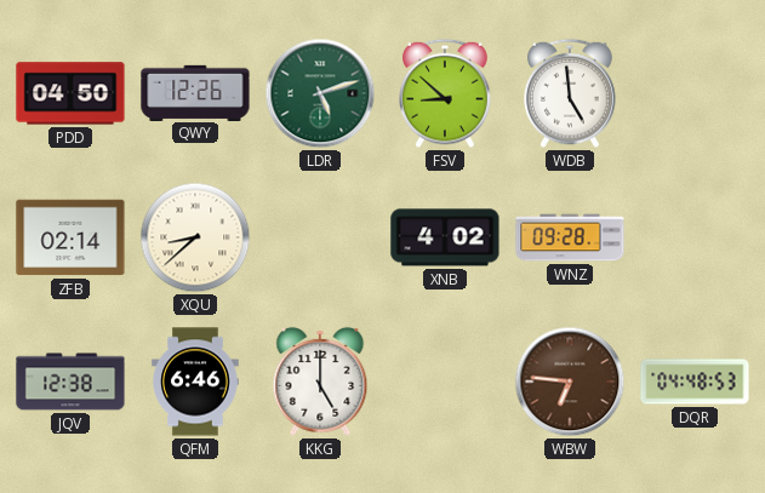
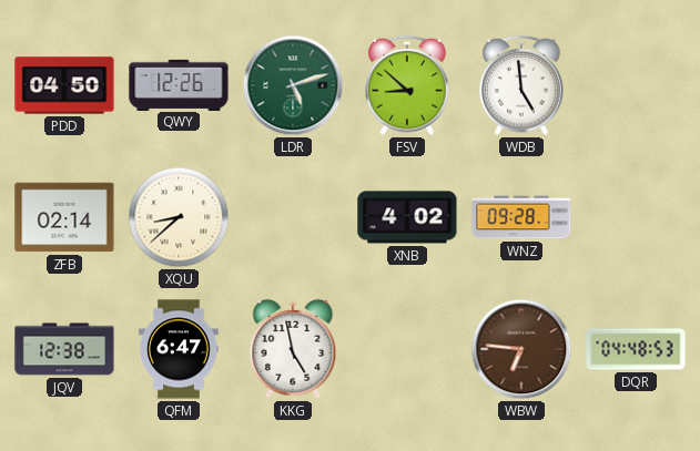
QFM: 6:46 -> 6:47 (179, 349)
KKG: 5:00 -> 4:58 (293, 349)
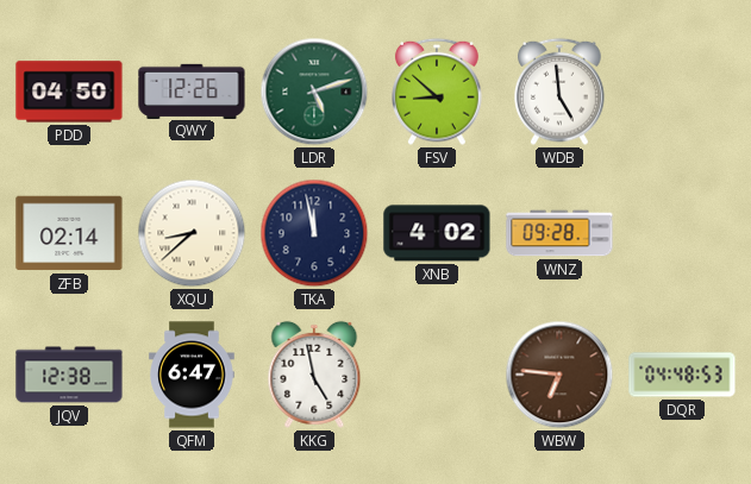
TKA: none -> 11:58 (314, 233)
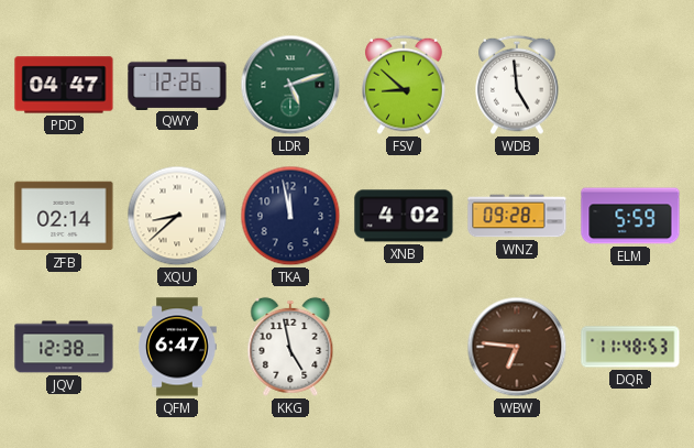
PDD: 04:50 -> 04:47 (64, 85)
ELM: none -> 5:59 (630, 216)
DQR: 04:48 -> 11:48 (630, 347)
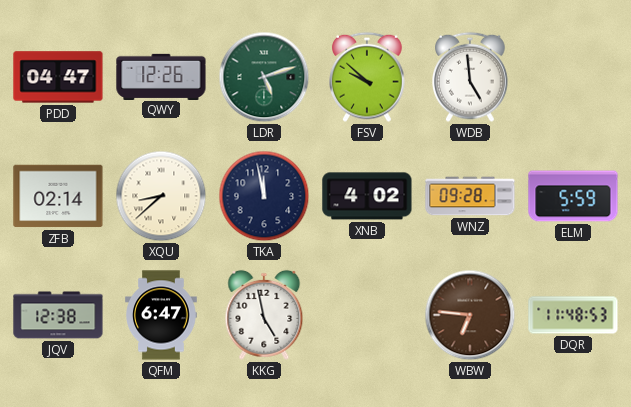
FSV: 8:52 -> 9:52 (368, 77)
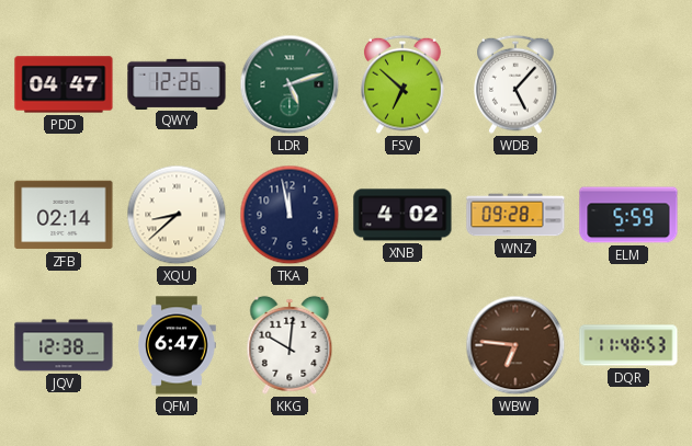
FSV: 9:52 -> 6:52 (404, 84)
WDB: 4:59 -> 5:07 (517, 84)
KKG: 4:58 -> 10:01 (290, 345)
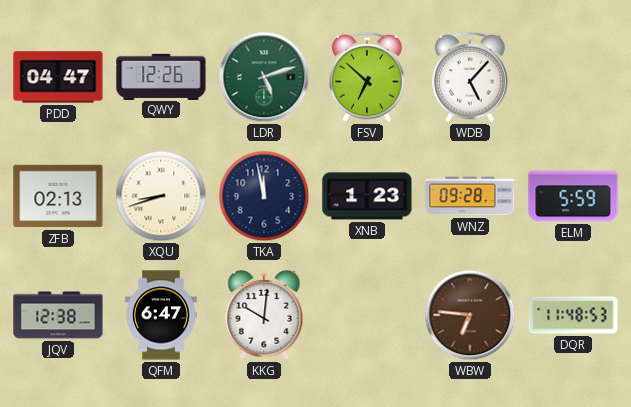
ZFB: 02:14 -> 02:13 (58, 196)
XQU: 8:38 -> 8:42 (161, 196)
XNB: 4:02 -> 1:23 (367, 196)
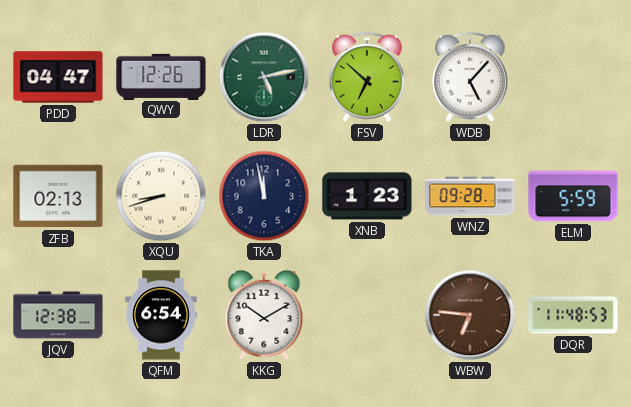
LDR: 5:12 -> 5:13 (264, 77)
QFM: 6:47 -> 6:54 (161, 315)
KKG: 10:01 -> 10:10 (264, 315)
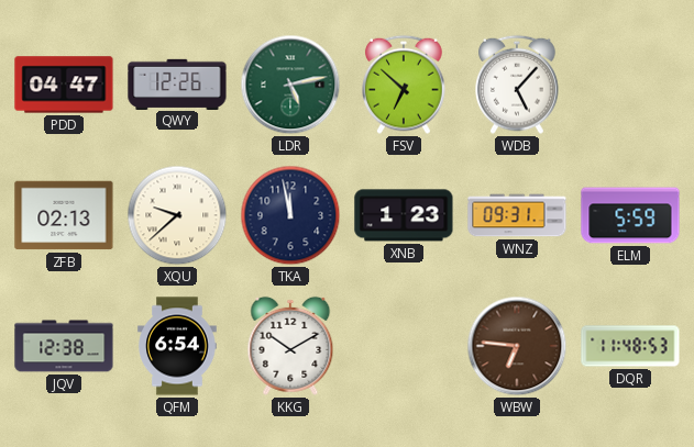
XQU: 8:42 -> 9:38 (177, 215)
WNZ: 09:28 -> 09:31 (517, 215)
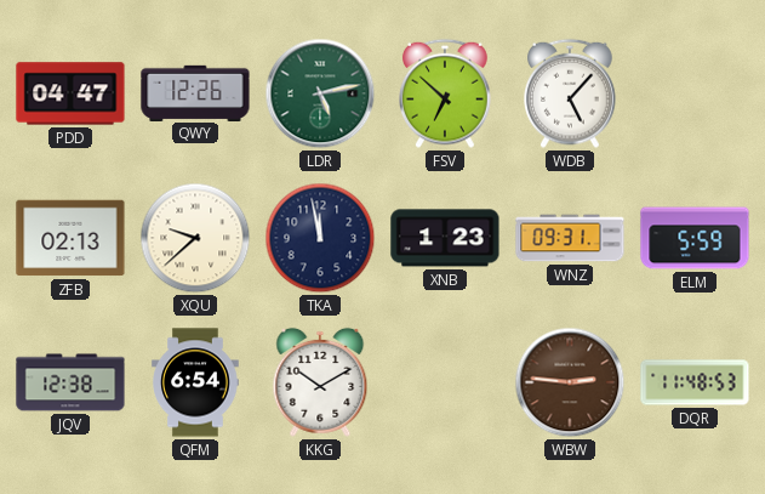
WBW: 6:46 -> 2:46 (570, 382)
